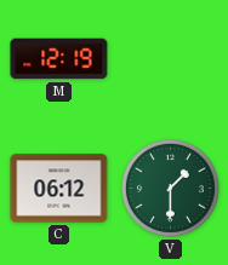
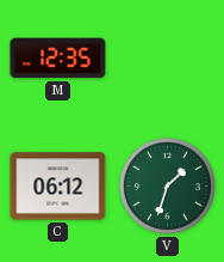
M: 12:19 -> 12:35 (58, 59)
V: 1:30 -> 1:33 (167, 185)
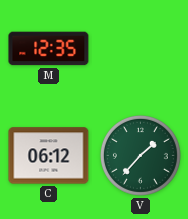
V: 1:33 -> 1:37 (140, 155)
